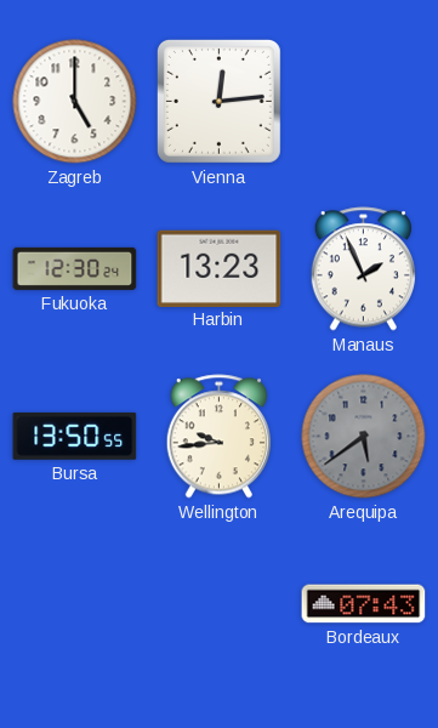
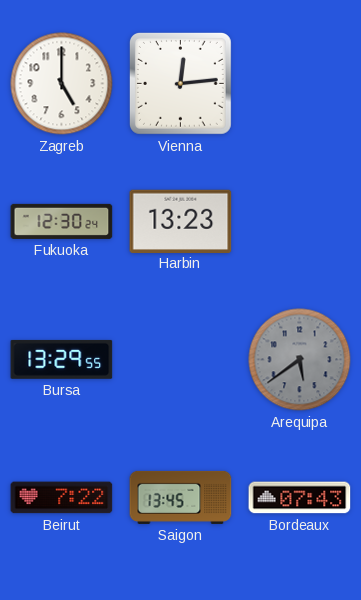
Manaus: 1:56 -> none (363, 269)
Bursa: 13:50 -> 13:29 (62, 359)
Wellington: 9:44 -> none (218, 437)
Beirut: none -> 7:22 (62, 498)
Saigon: none -> 13:45 (181, 497)
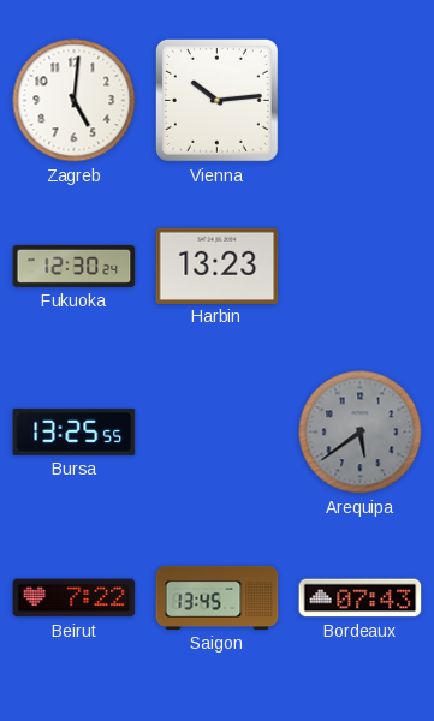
Zagreb: 5:00 -> 5:01 (75, 101)
Vienna: 12:14 -> 10:14 (216, 100)
Bursa: 13:29 -> 13:25 (75, 431)
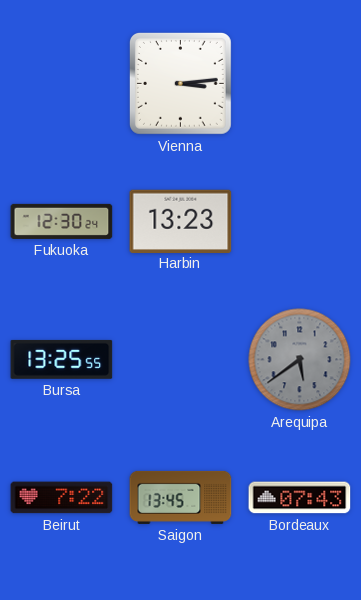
Zagreb: 5:01 -> none (75, 101)
Vienna: 10:14 -> 3:14 (180, 83)
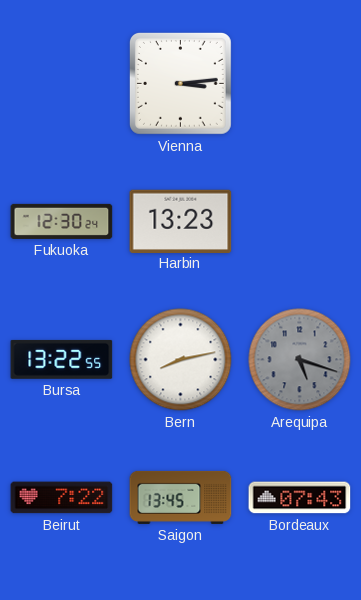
Bursa: 13:25 -> 13:22 (62, 359)
Bern: none -> 8:13 (181, 360)
Arequipa: 5:39 -> 5:18 (300, 360)
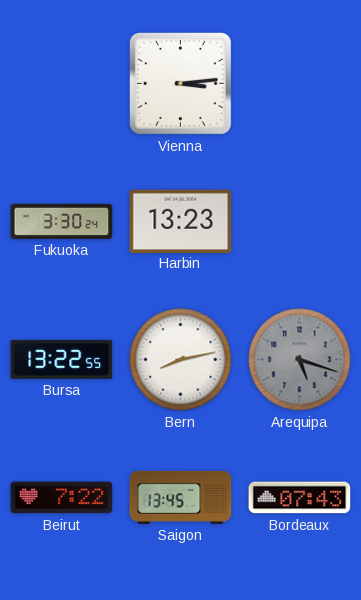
Fukuoka: 12:30 -> 3:30 (62, 221)
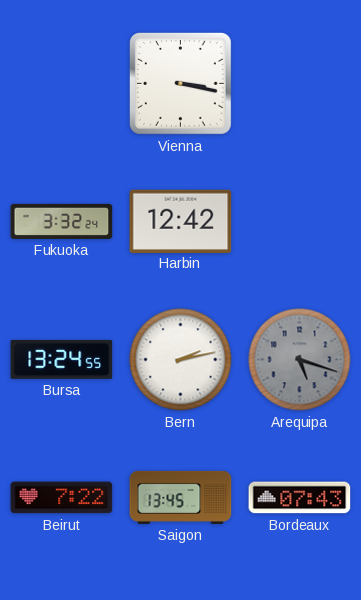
Vienna: 3:14 -> 3:17 (180, 83)
Fukuoka: 3:30 -> 3:32 (62, 221)
Harbin: 13:23 -> 12:42 (181, 221)
Bursa: 13:22 -> 13:24 (62, 359)
Bern: 8:13 -> 2:13 (181, 360)
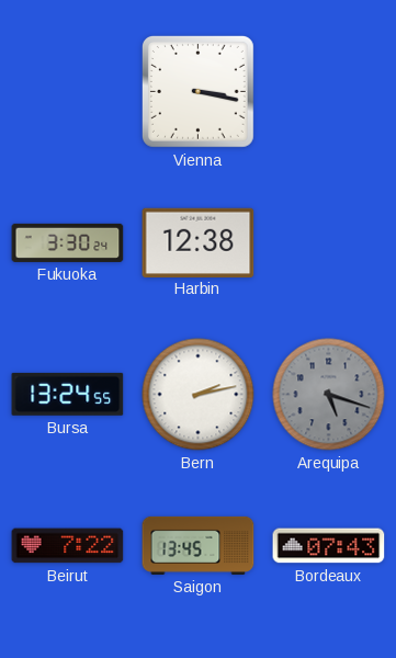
Fukuoka: 3:32 -> 3:30 (68, 242)
Harbin: 12:42 -> 12:38 (199, 242)
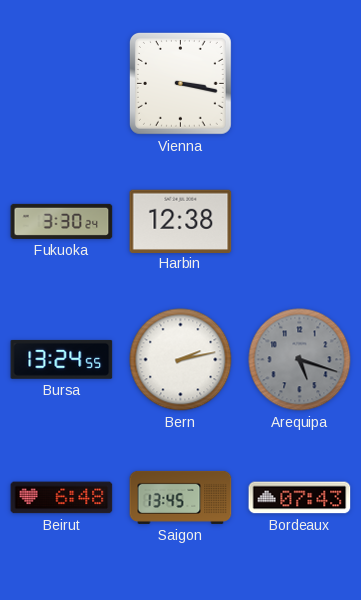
Beirut: 7:22 -> 6:48 (62, 498)
